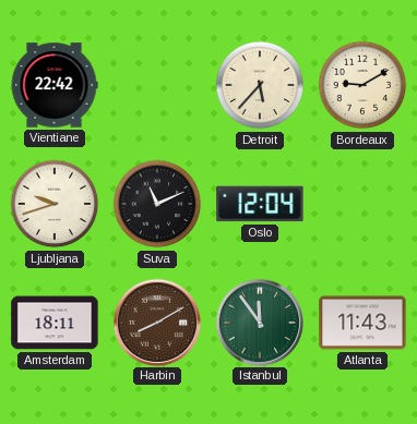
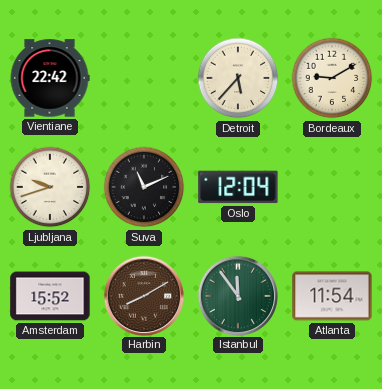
Amsterdam: 18:11 -> 15:52 (50, 296)
Atlanta: 11:43 -> 11:54 (332, 296)
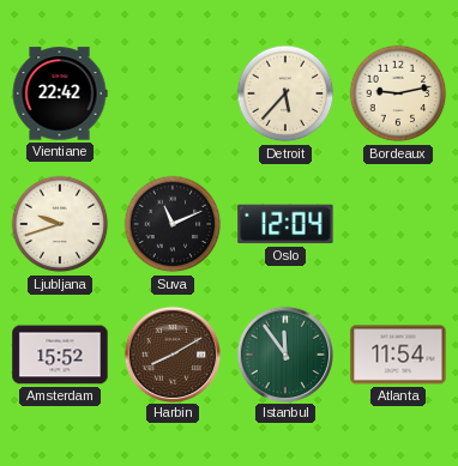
Bordeaux: 9:10 -> 9:13 (398, 93)
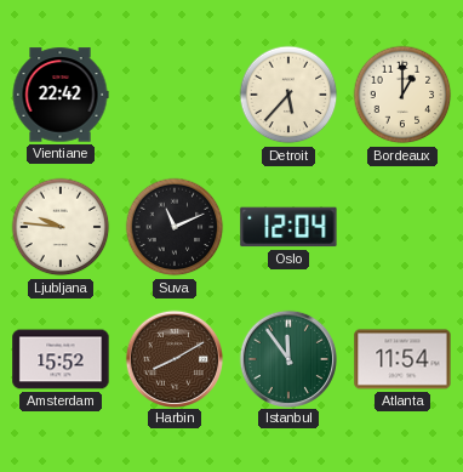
Bordeaux: 9:13 -> 1:00 (402, 95)
Ljubljana: 9:42 -> 9:46 (61, 227)
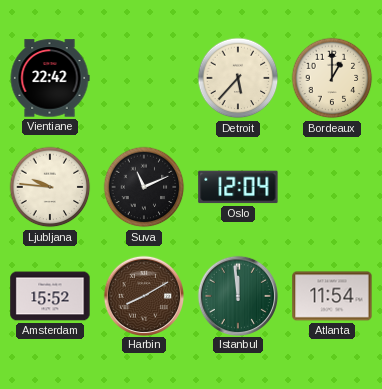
Istanbul: 11:54 -> 11:59 (237, 295)
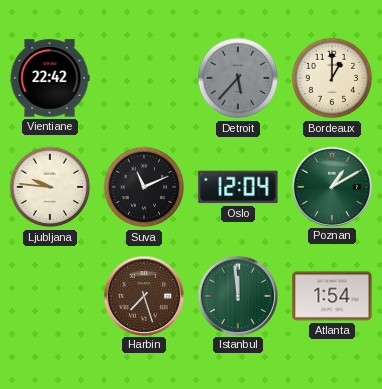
Detroit dial: cream -> grey (238, 78)
Poznan: none -> 1:10 (331, 186)
Amsterdam: 15:52 -> none (50, 296)
Harbin: 8:10 -> 7:27 (143, 295)
Atlanta: 11:54 -> 1:54 (332, 296)
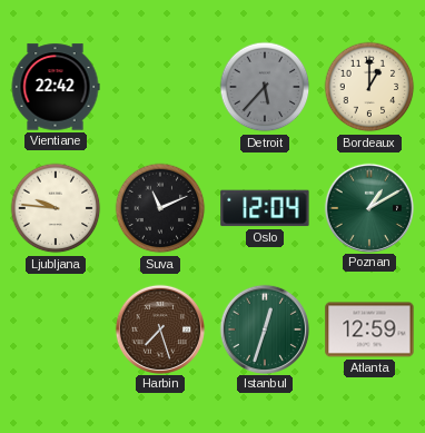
Istanbul: 11:59 -> 12:33 (264, 328)
Atlanta: 1:54 -> 12:59 (369, 329)
